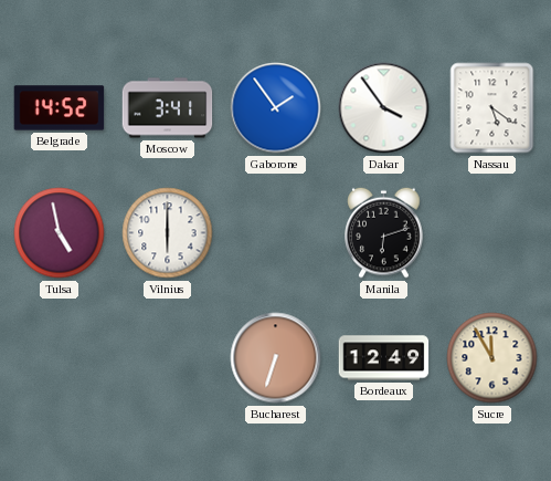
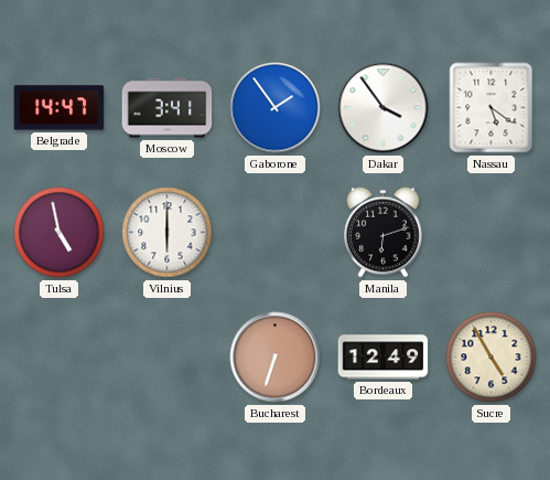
Belgrade: 14:52 -> 14:47 (60, 108)
Sucre: 11:55 -> 4:55 (492, 358)
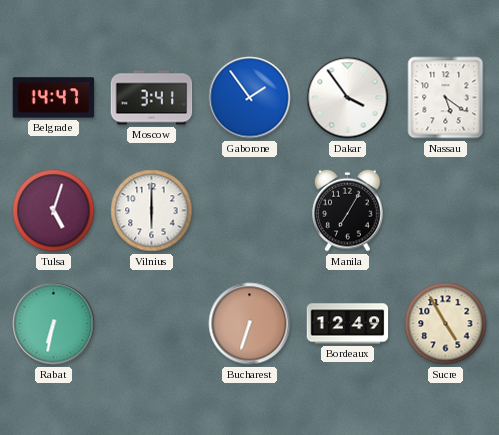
Tulsa: 4:58 -> 5:03 (54, 211)
Manila: 6:12 -> 7:05 (348, 210)
Rabat: none -> 6:32 (54, 324)
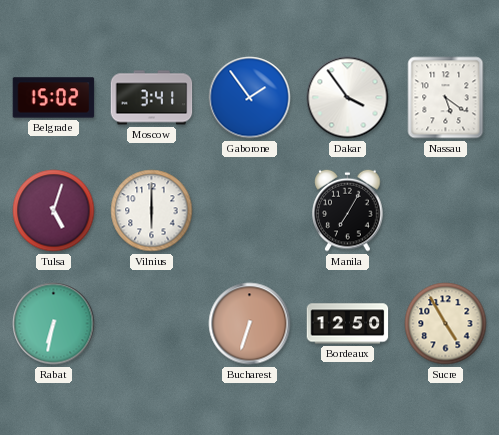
Belgrade: 14:47 -> 15:02 (54, 98)
Bordeaux: 12:49 -> 12:50 (348, 324)
